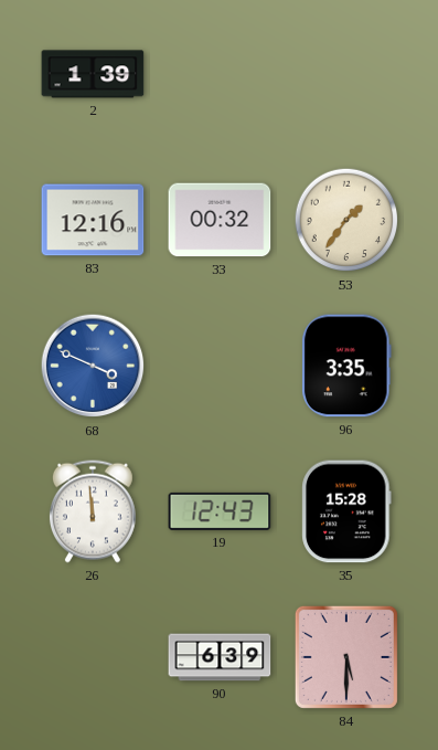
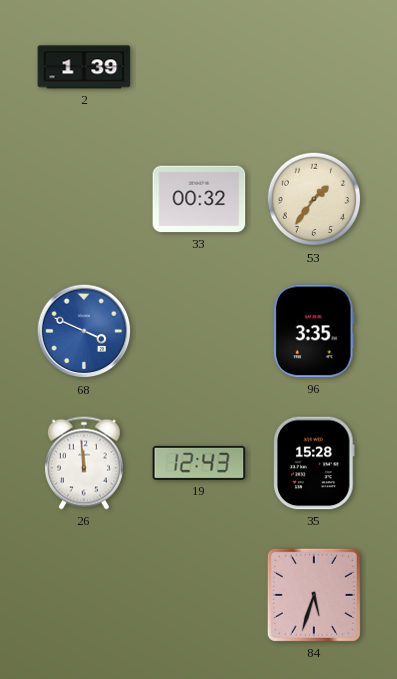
83: 12:16 -> none (93, 220)
90: 6:39 -> none (220, 657)
84: 5:30 -> 5:33 (314, 595)
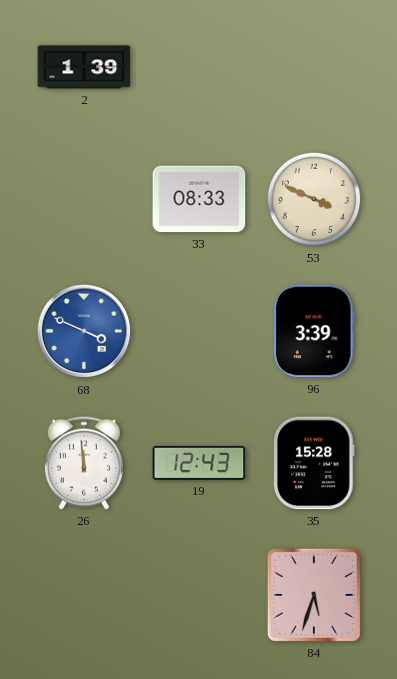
33: 00:32 -> 08:33 (199, 199)
53: 1:36 -> 3:49 (314, 199)
96: 3:35 -> 3:39 (315, 331)
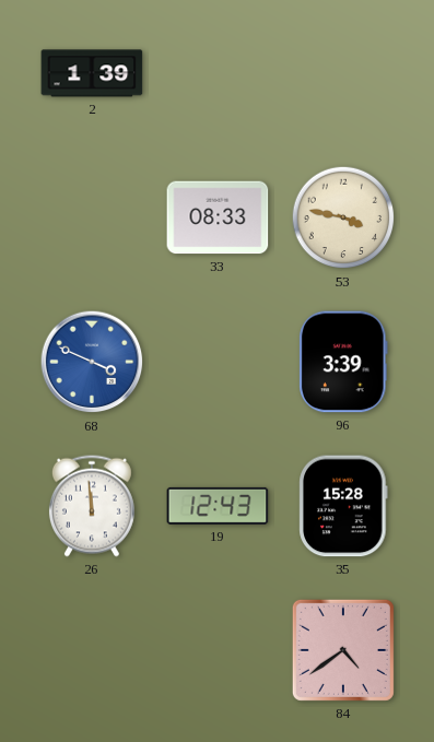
53: 3:49 -> 3:47 (343, 217)
84: 5:33 -> 4:39 (343, 650)
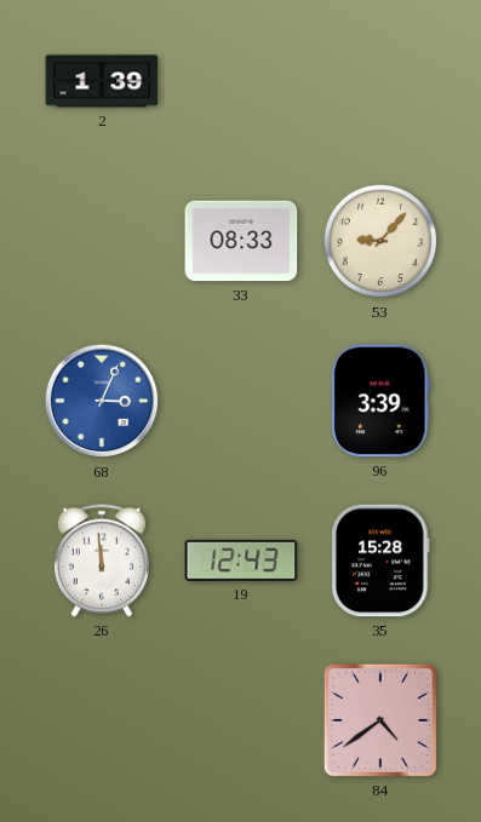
53: 3:47 -> 9:07 (380, 241)
68: 3:49 -> 3:04 (102, 401)
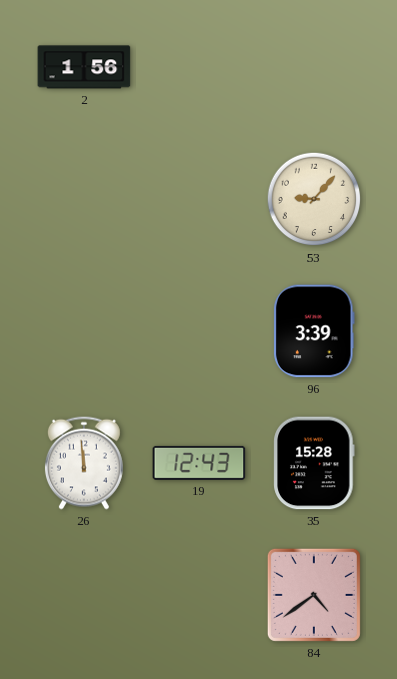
2: 1:39 -> 1:56 (84, 67)
33: 08:33 -> none (241, 241)
68: 3:04 -> none (102, 401)
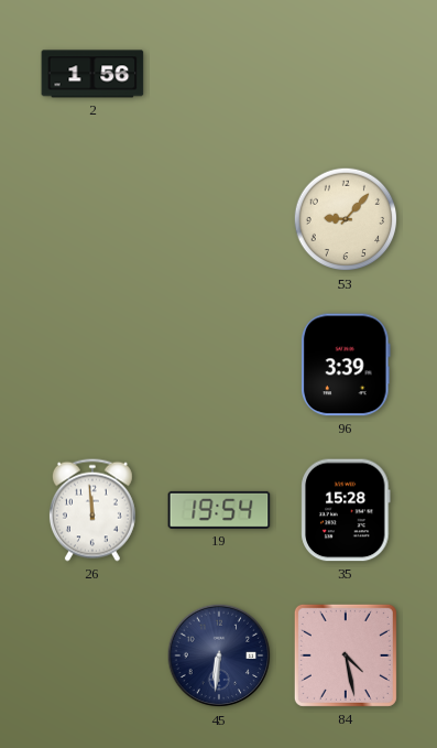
19: 12:43 -> 19:54 (219, 510)
45: none -> 6:31 (219, 655)
84: 4:39 -> 4:28 (346, 655)
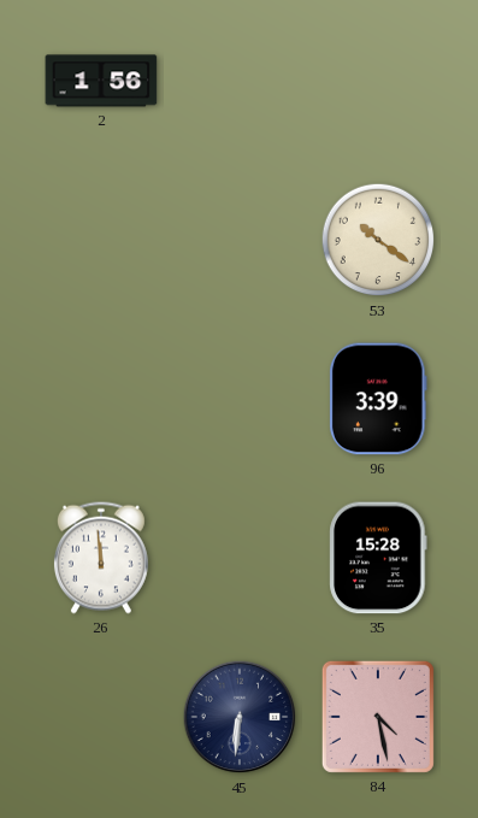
53: 9:07 -> 10:21 (378, 240)
19: 19:54 -> none (219, 510)
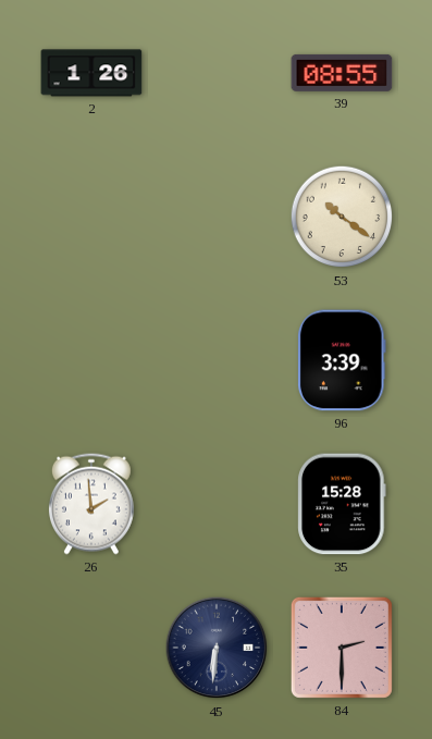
2: 1:56 -> 1:26 (91, 73)
39: none -> 08:55 (342, 73)
26: 11:59 -> 1:59 (91, 504)
84: 4:28 -> 2:30 (342, 648)
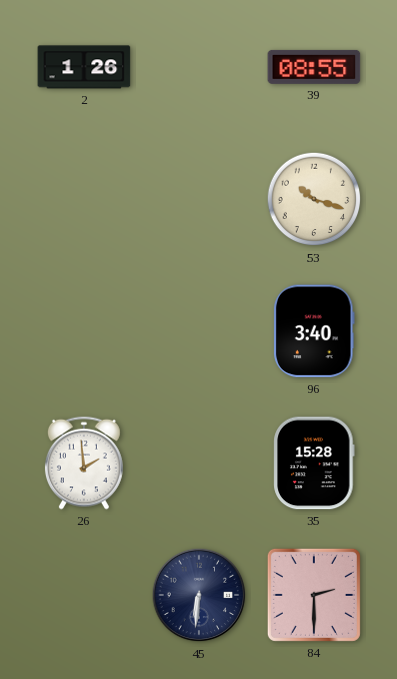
53: 10:21 -> 10:18 (314, 199)
96: 3:39 -> 3:40 (315, 331)
